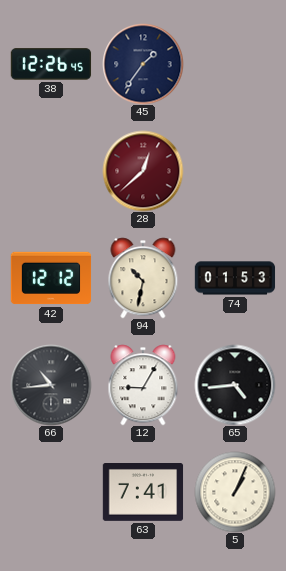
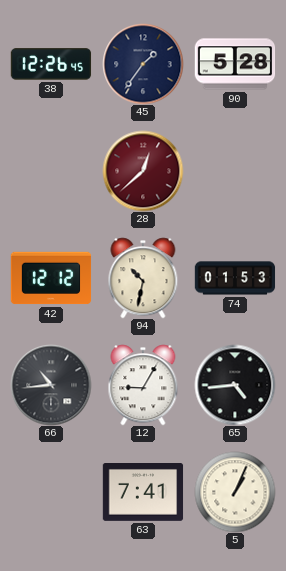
90: none -> 5:28 (235, 64)
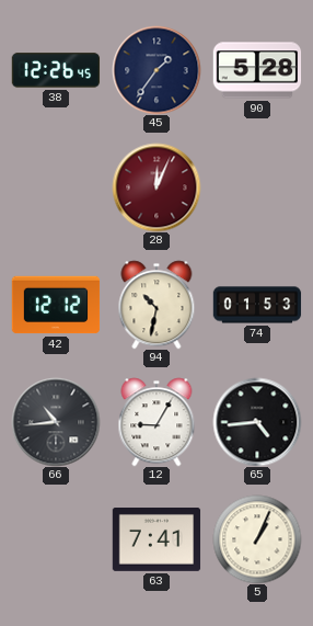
28: 12:38 -> 12:04 (156, 187)
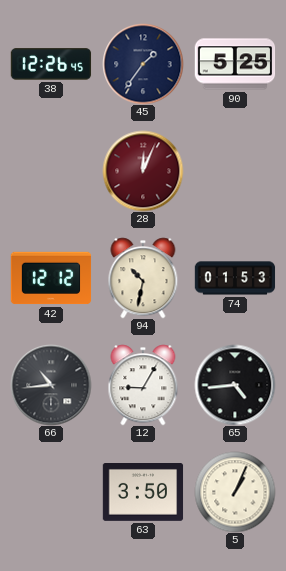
90: 5:28 -> 5:25 (235, 64)
63: 7:41 -> 3:50 (143, 493)
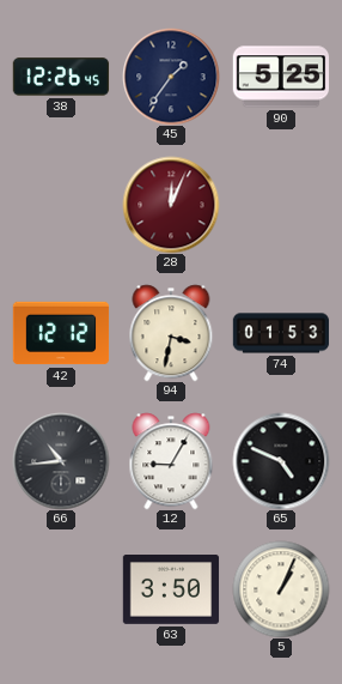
94: 10:32 -> 3:32 (171, 333)
65: 4:44 -> 4:49 (281, 461)
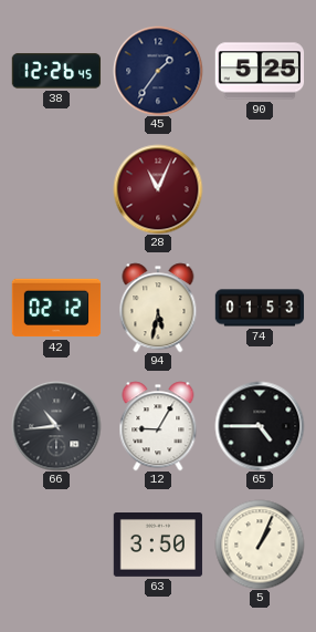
28: 12:04 -> 11:04 (158, 189)
42: 12:12 -> 02:12 (56, 308)
94: 3:32 -> 5:32 (158, 308)
65: 4:49 -> 4:45 (260, 426)
